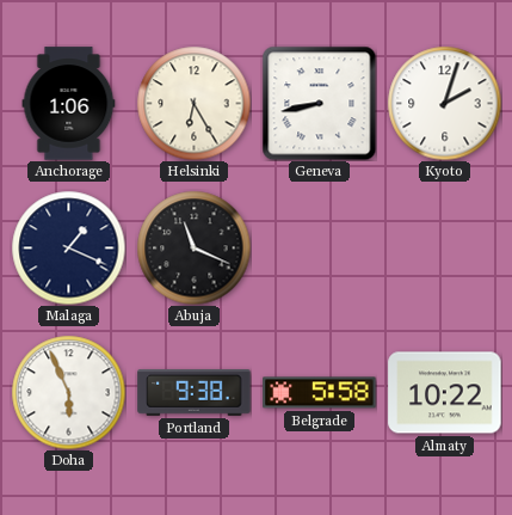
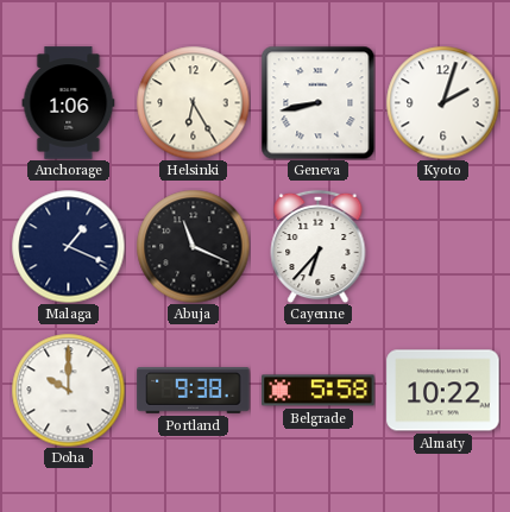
Cayenne: none -> 6:37 (319, 246)
Doha: 5:56 -> 10:00 (68, 390)
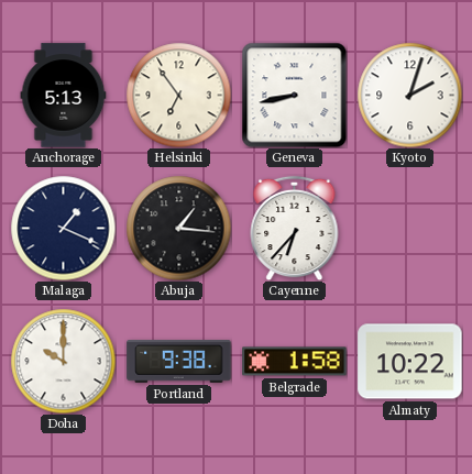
Anchorage: 1:06 -> 5:13 (64, 96)
Helsinki: 6:25 -> 6:54 (178, 95)
Abuja: 11:19 -> 1:16 (178, 228)
Belgrade: 5:58 -> 1:58 (295, 362)
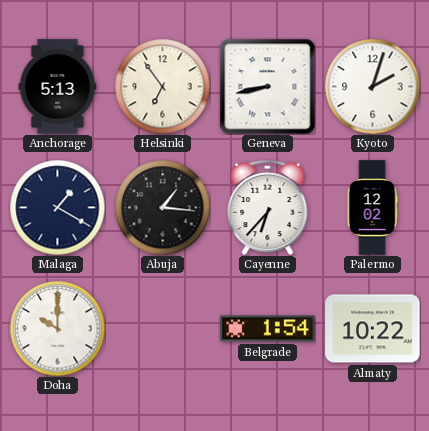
Malaga: 1:19 -> 1:20 (57, 207)
Palermo: none -> 12:02 (372, 208)
Portland: 9:38 -> none (179, 362)
Belgrade: 1:58 -> 1:54 (268, 329)
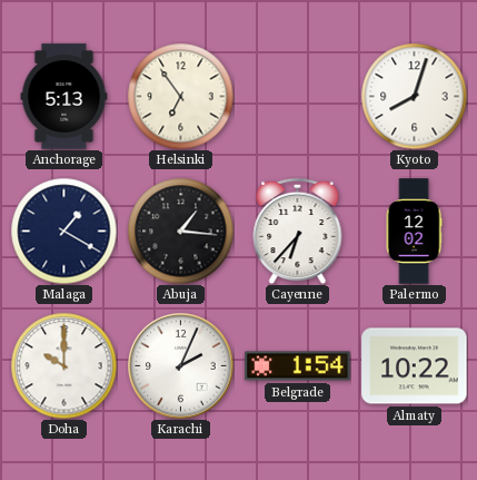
Geneva: 8:43 -> none (267, 86)
Kyoto: 2:03 -> 8:03 (414, 96)
Karachi: none -> 2:04 (181, 366)
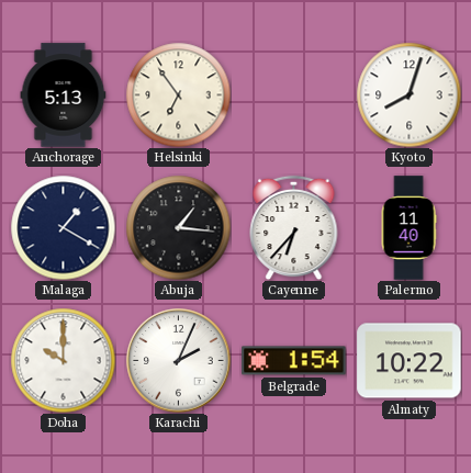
Palermo: 12:02 -> 11:40 (408, 228)
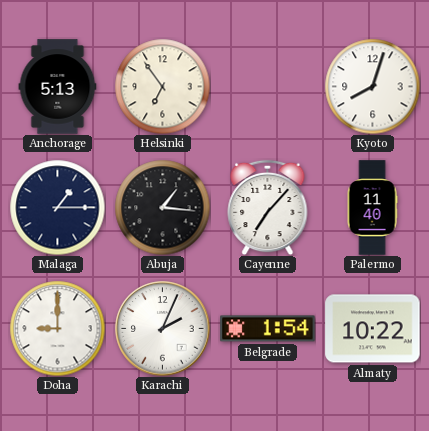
Malaga: 1:20 -> 1:15 (57, 207)
Cayenne: 6:37 -> 7:07 (268, 207)
Doha: 10:00 -> 9:00 (57, 328)
